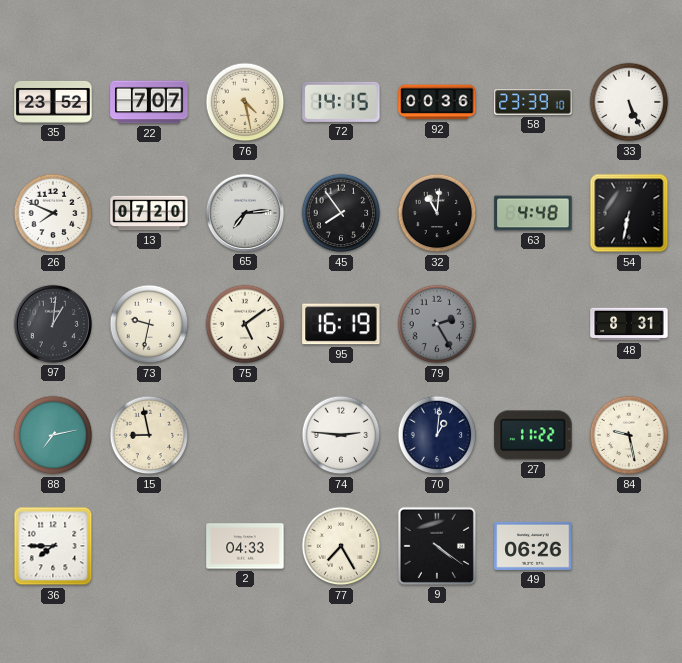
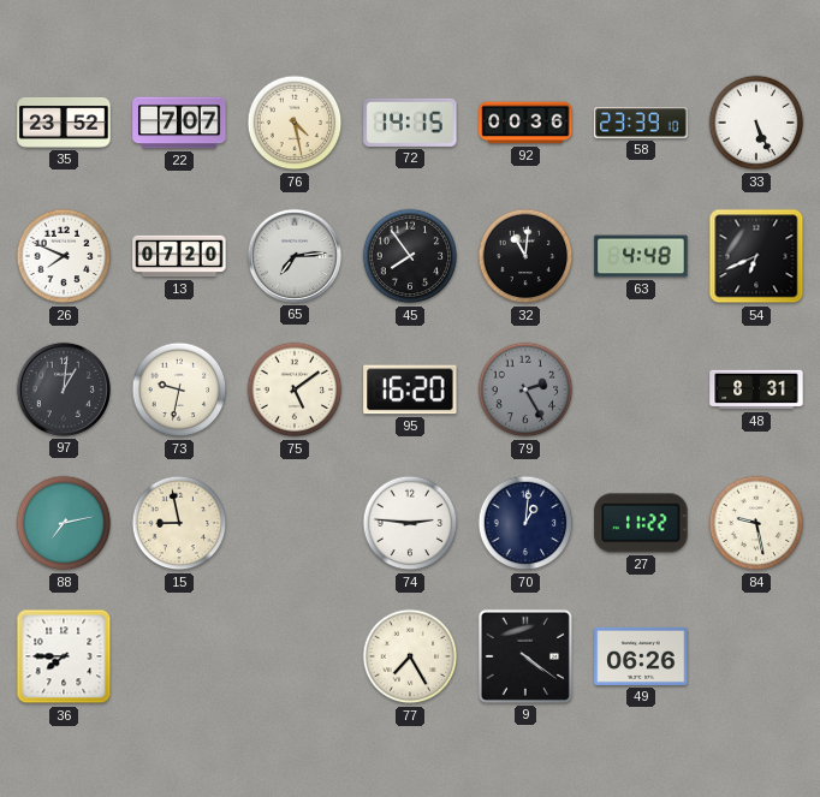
54: 6:32 -> 6:41 (756, 256)
95: 16:19 -> 16:20 (410, 389)
2: 04:33 -> none (245, 546)
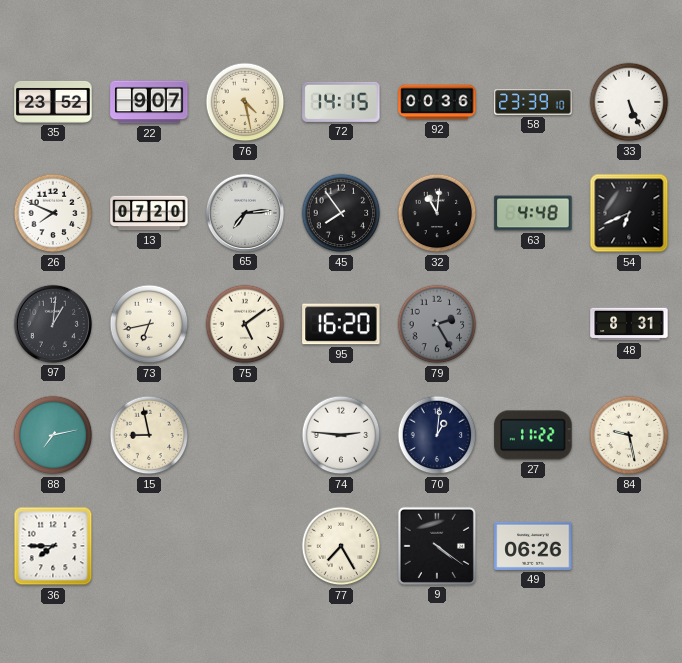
22: 7:07 -> 9:07 (149, 102)
73: 9:32 -> 6:43 (149, 324)
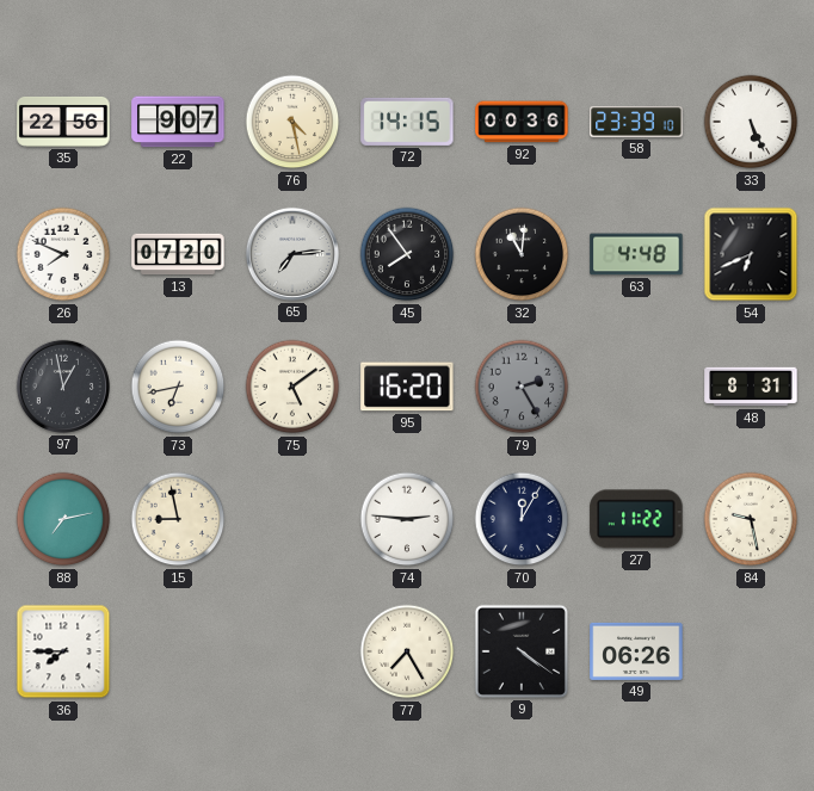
35: 23:52 -> 22:56 (63, 122)
97: 1:01 -> 12:58 (63, 387)
70: 1:01 -> 12:05 (522, 519)
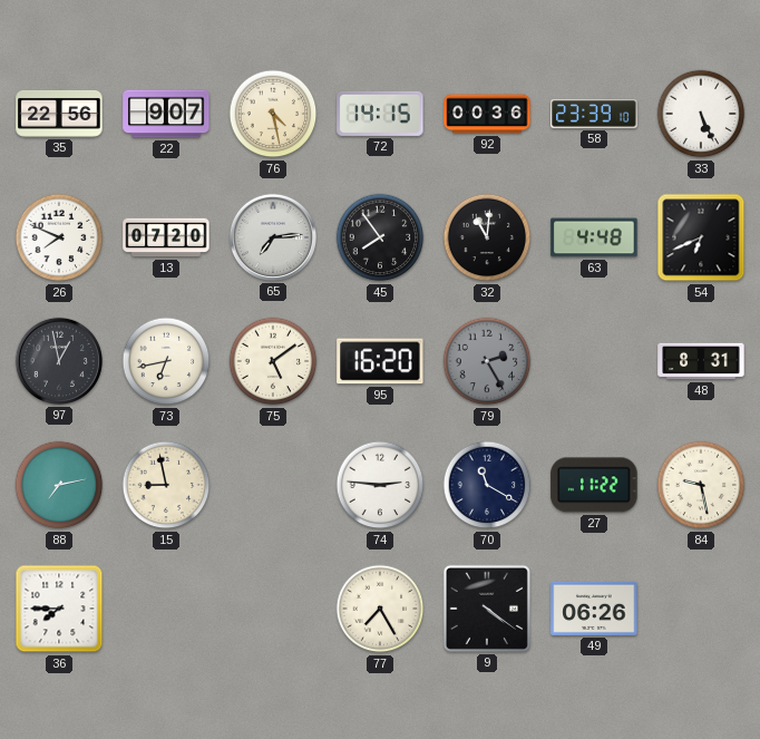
70: 12:05 -> 11:20 (487, 485)
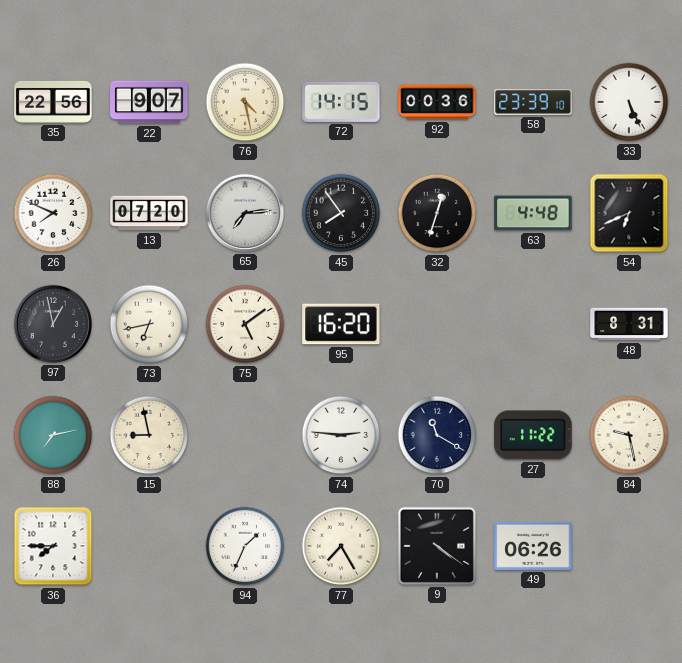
32: 11:01 -> 12:33 (437, 213)
79: 2:25 -> none (487, 361)
94: none -> 1:34 (245, 546)
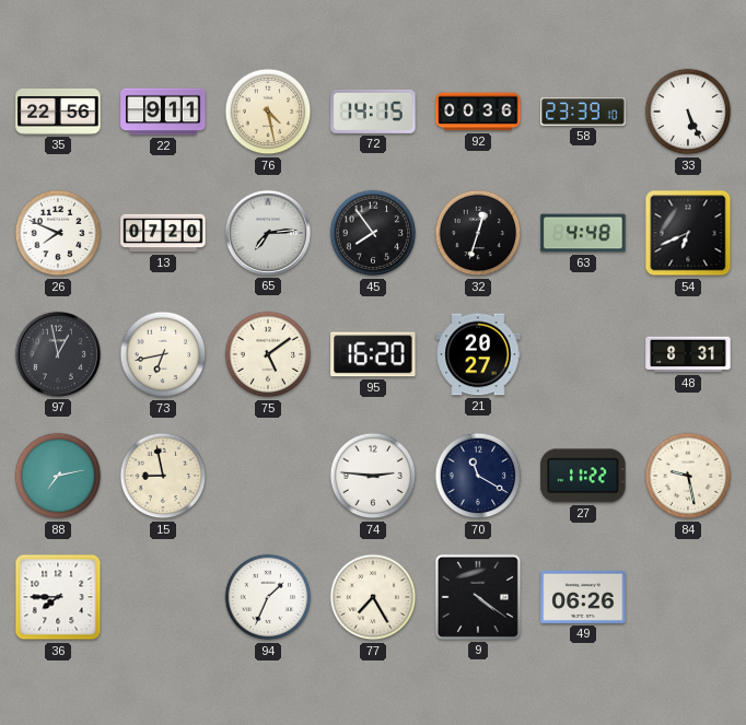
22: 9:07 -> 9:11 (163, 112)
21: none -> 20:27 (478, 354)
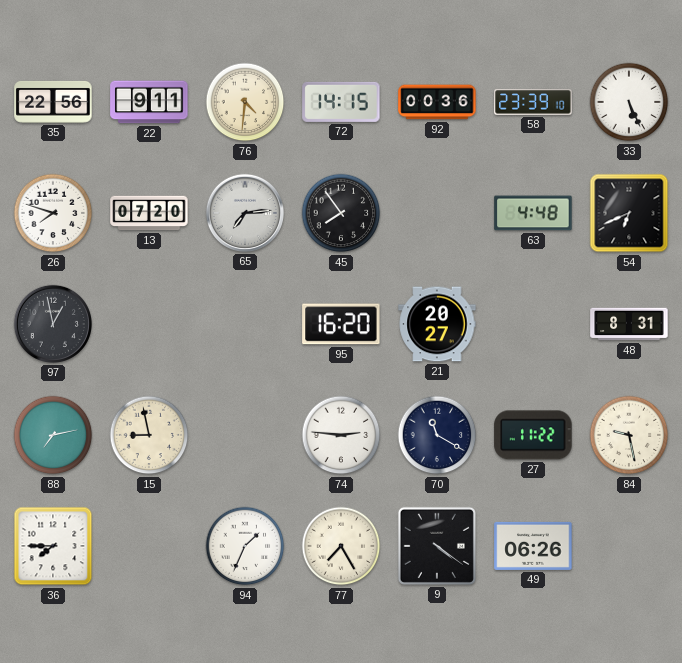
76: 4:28 -> 4:31 (245, 102)
26: 7:49 -> 7:48 (53, 213)
32: 12:33 -> none (478, 233)
73: 6:43 -> none (163, 354)
75: 5:09 -> none (268, 354)
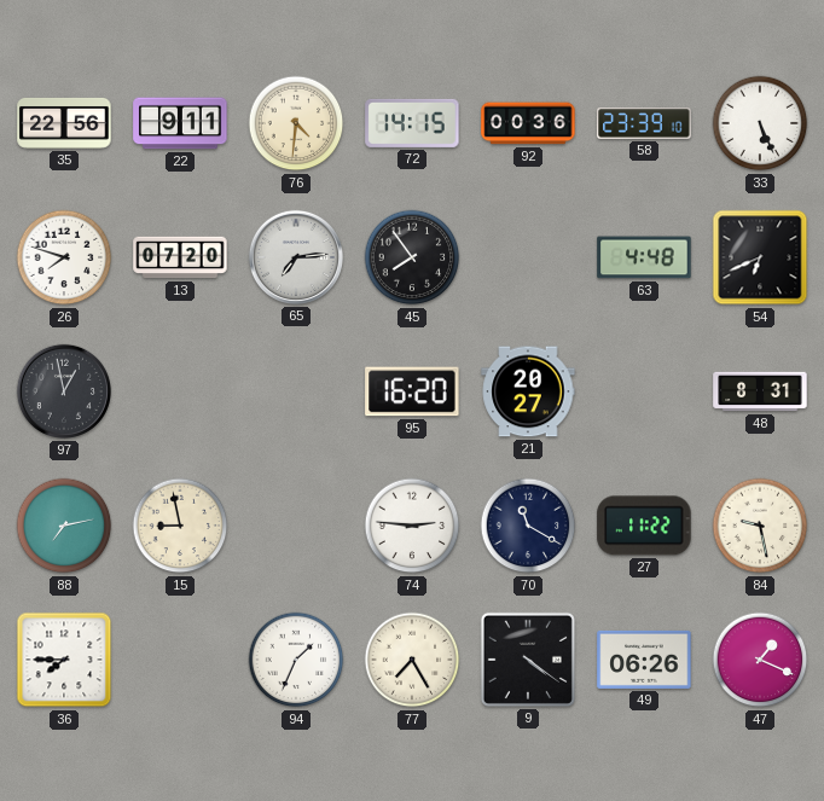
47: none -> 1:19 (760, 660)
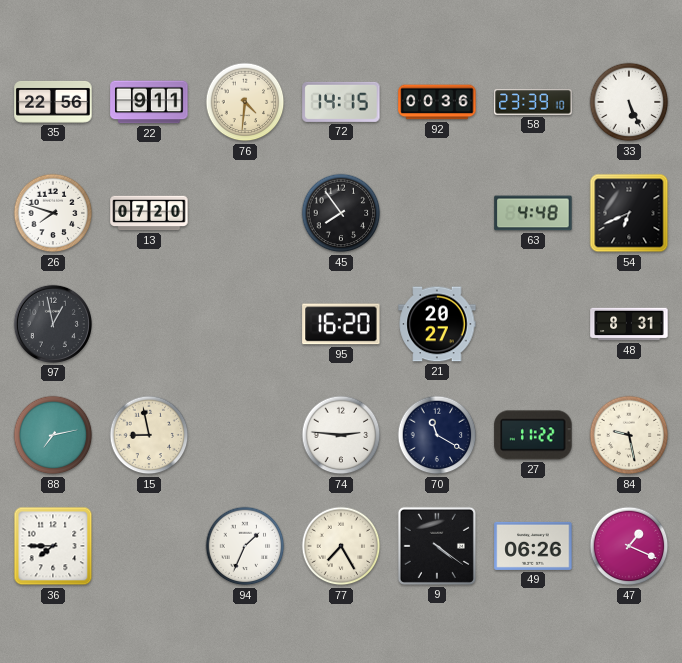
65: 7:14 -> none (296, 257)
